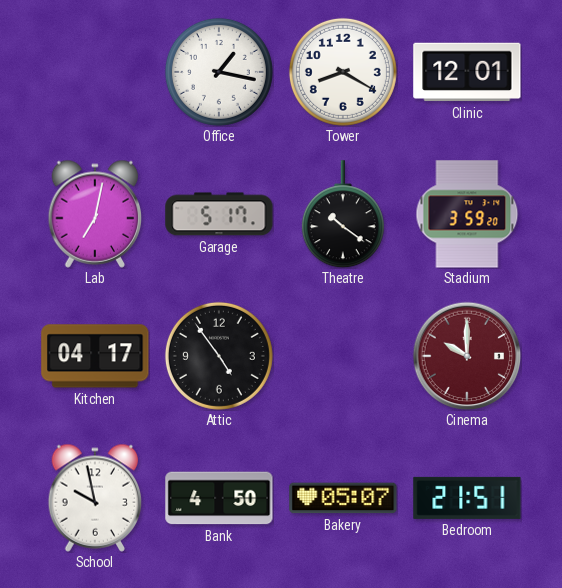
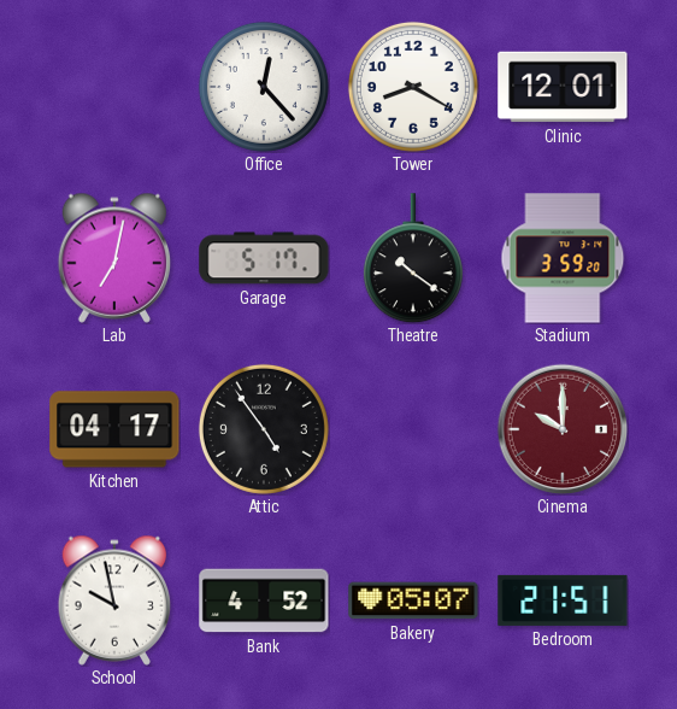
Office: 1:17 -> 12:23 (264, 87)
Bank: 4:50 -> 4:52 (264, 600)
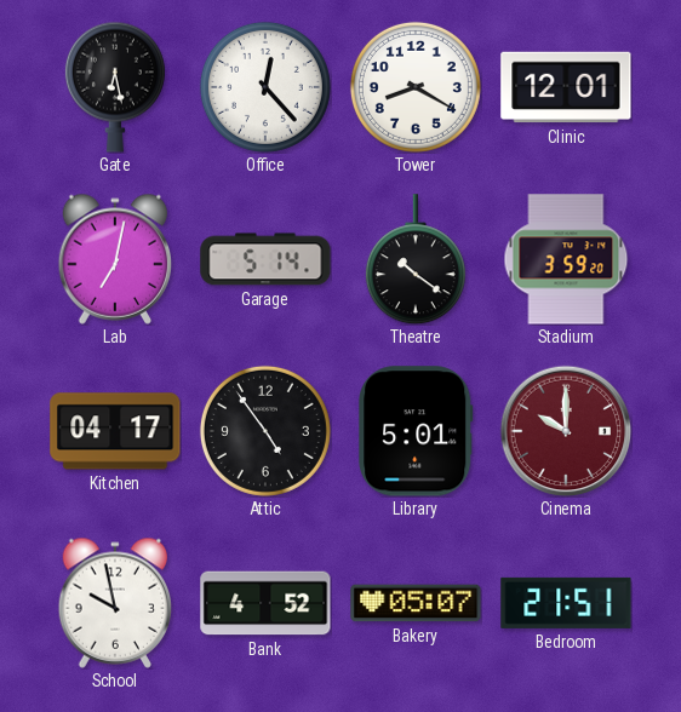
Gate: none -> 6:28 (115, 87)
Garage: 5:17 -> 5:14 (265, 259)
Library: none -> 5:01 (416, 431)
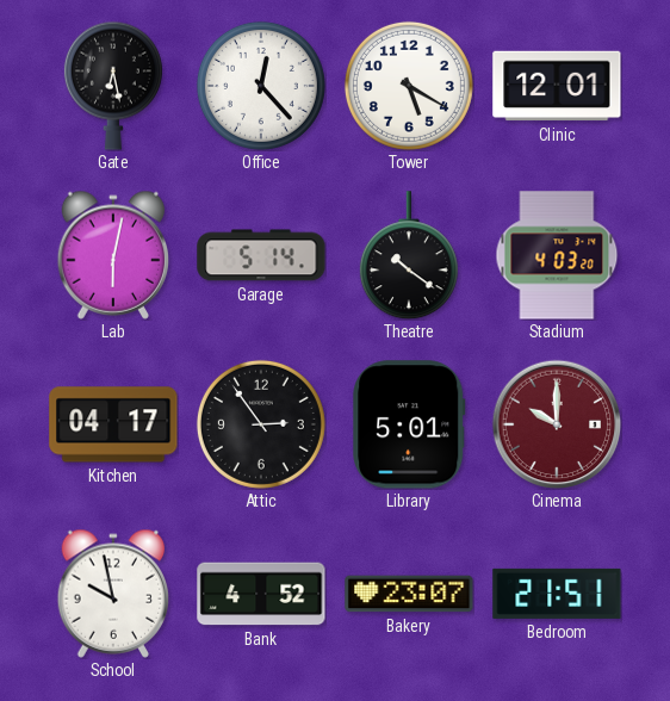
Tower: 8:20 -> 5:20 (409, 86)
Lab: 7:02 -> 6:02 (113, 255)
Stadium: 3:59 -> 4:03 (557, 255)
Attic: 4:54 -> 2:54 (261, 424)
Bakery: 05:07 -> 23:07 (409, 594)
